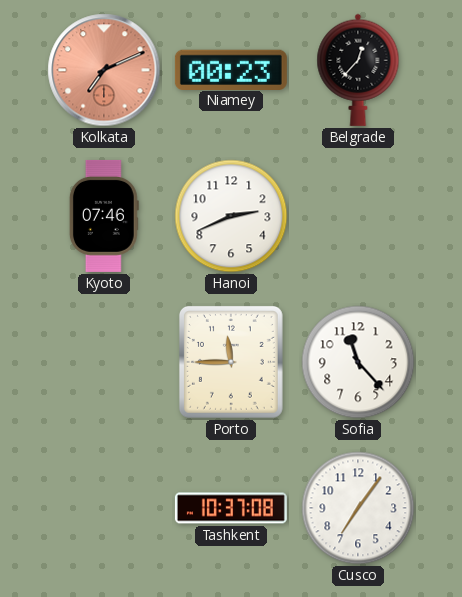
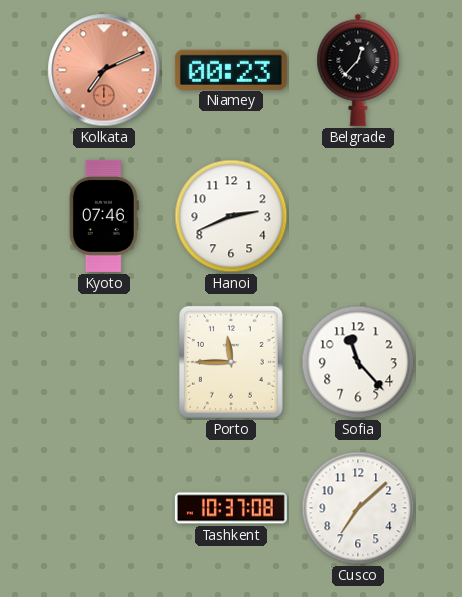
Cusco: 7:06 -> 7:08 (358, 508)
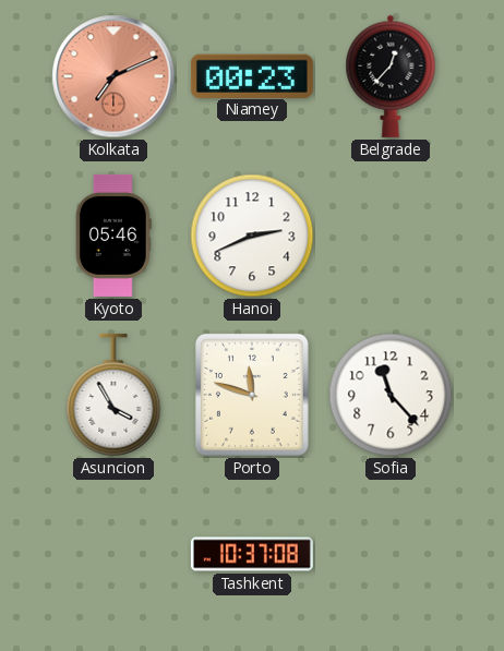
Kyoto: 07:46 -> 05:46 (113, 236)
Asuncion: none -> 3:55 (113, 395)
Porto: 11:45 -> 11:48 (252, 395)
Cusco: 7:08 -> none (358, 508)
